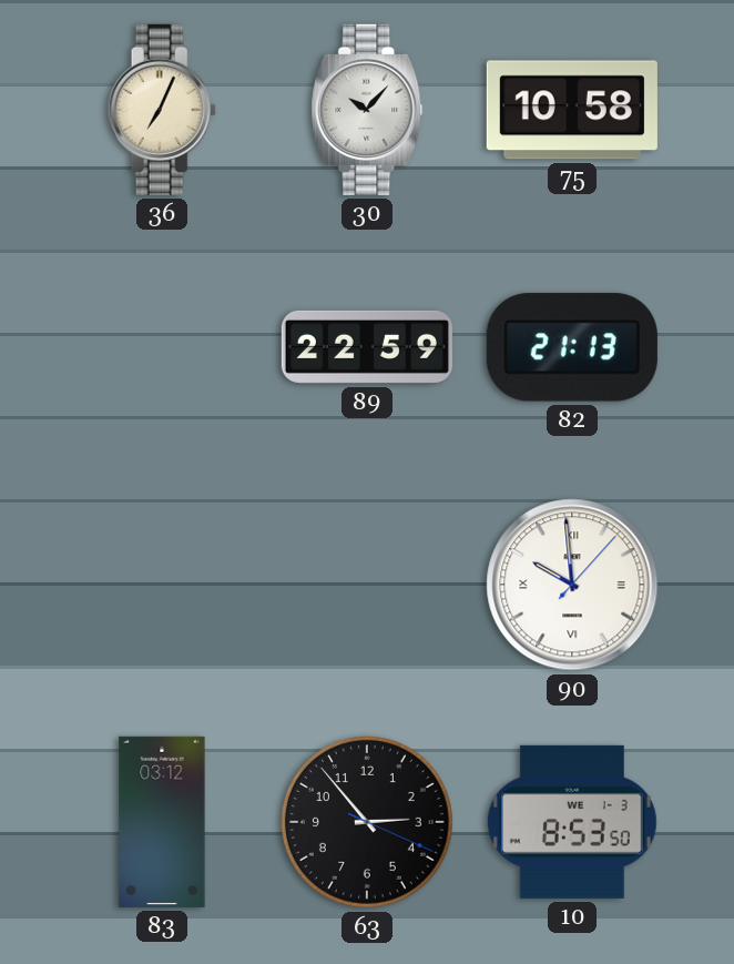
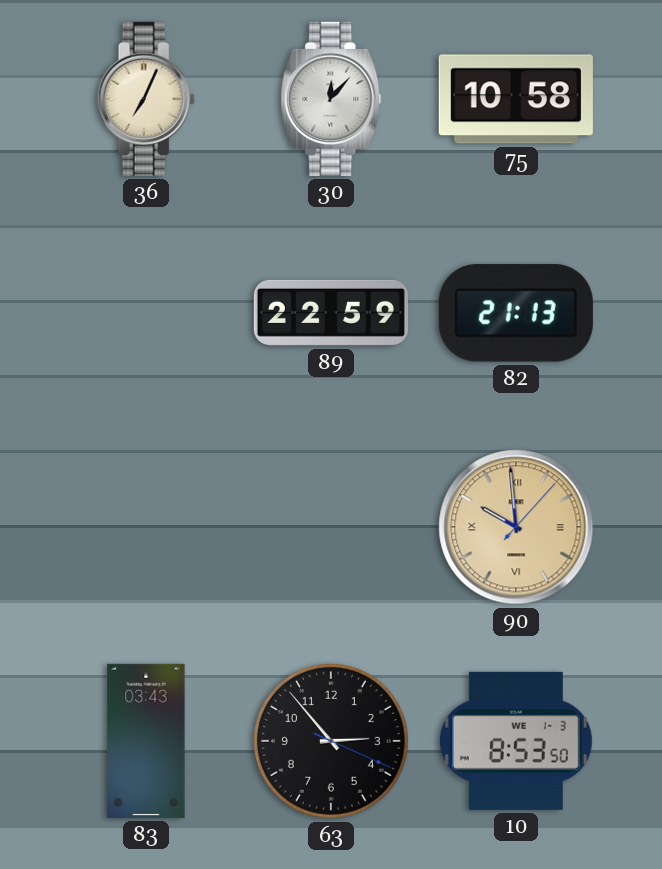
30: 10:07 -> 12:07 (331, 99)
90 dial: white -> champagne (516, 527)
83: 03:12 -> 03:43 (146, 741)
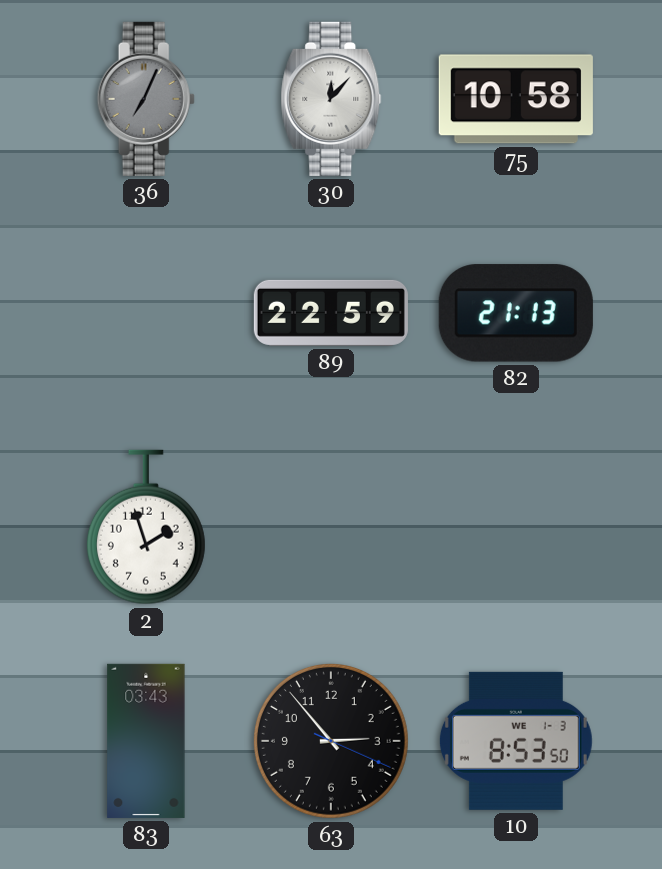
36 dial: cream -> grey (146, 99)
2: none -> 1:57 (146, 527)
90: 9:59 -> none (516, 527)
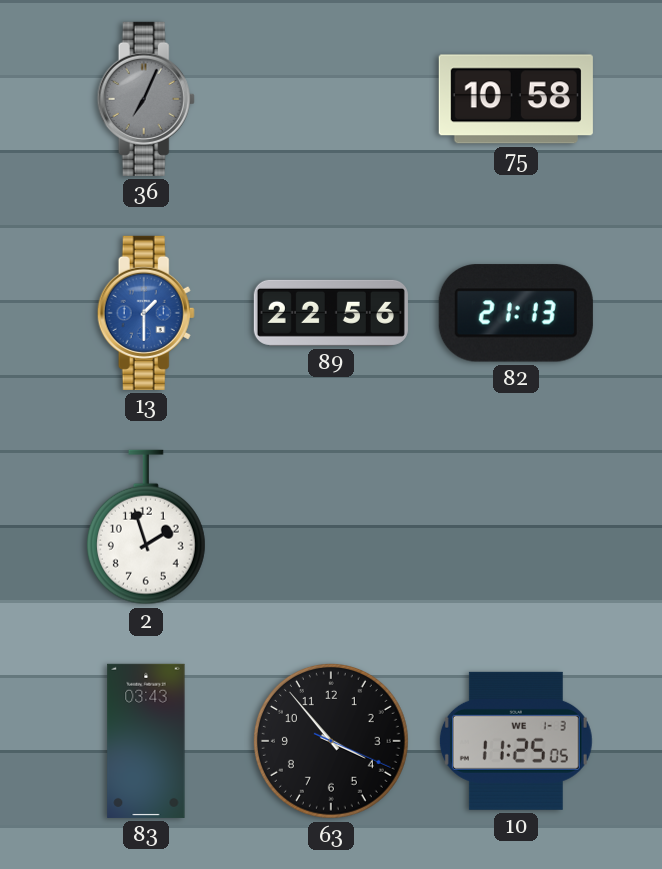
30: 12:07 -> none (331, 99)
13: none -> 1:30 (146, 313)
89: 22:59 -> 22:56 (331, 313)
63: 2:53 -> 3:53 (331, 741)
10: 8:53 -> 11:25 (516, 741)
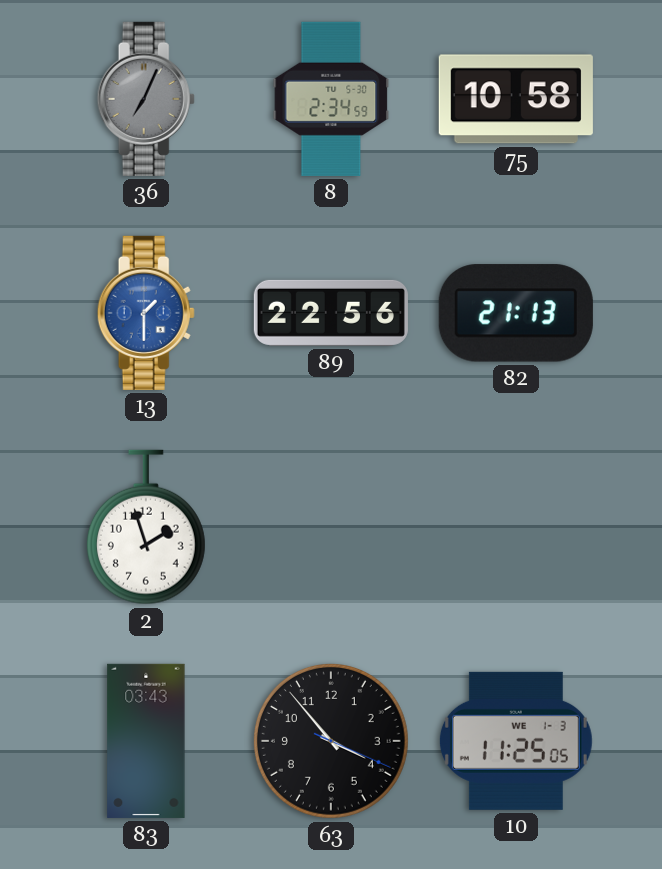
8: none -> 2:34 (331, 99)
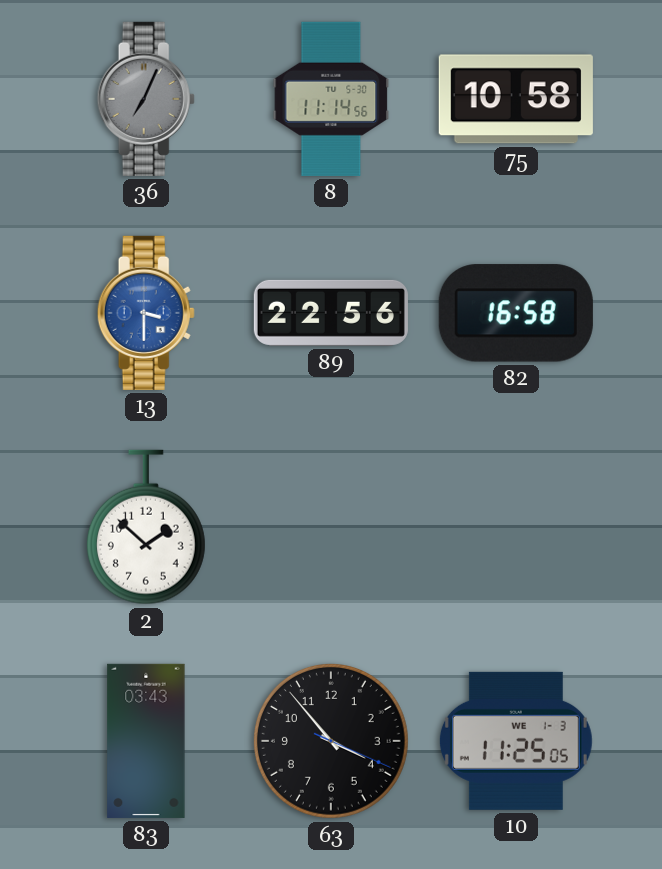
8: 2:34 -> 11:14 (331, 99)
13: 1:30 -> 3:30 (146, 313)
82: 21:13 -> 16:58 (516, 313)
2: 1:57 -> 1:52 (146, 527)
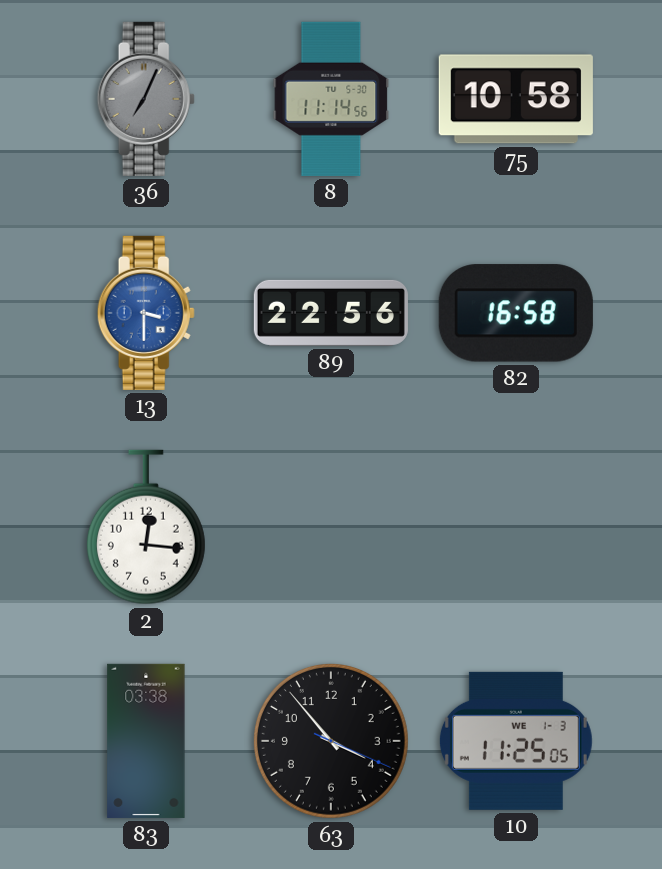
2: 1:52 -> 12:16 (146, 527)
83: 03:43 -> 03:38 (146, 741)
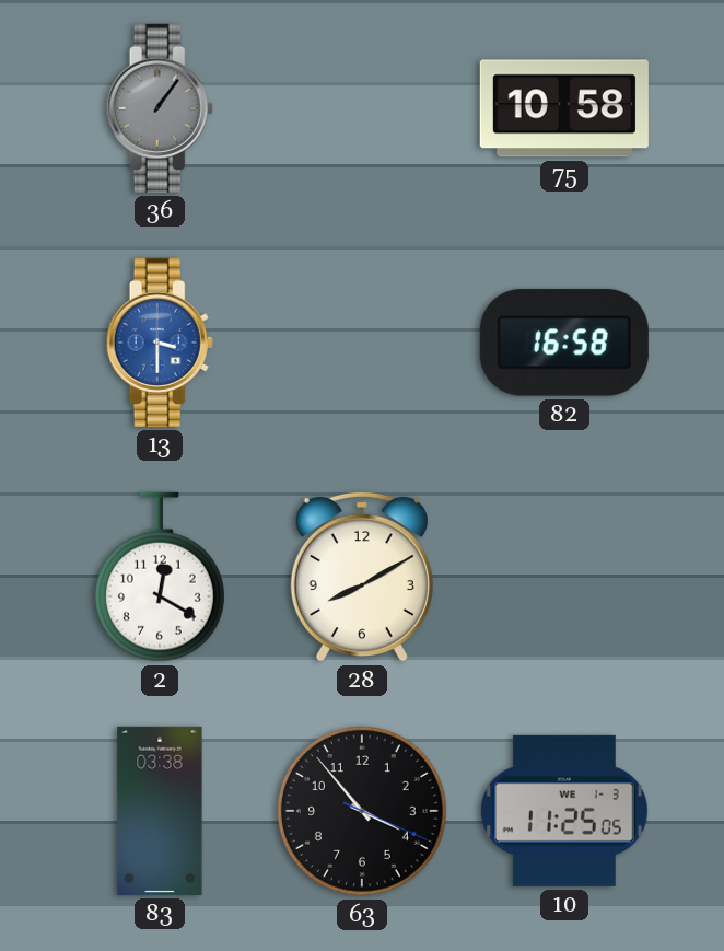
36: 7:04 -> 1:06 (160, 108)
8: 11:14 -> none (331, 99)
89: 22:56 -> none (331, 313)
2: 12:16 -> 12:20 (160, 577)
28: none -> 8:10 (362, 577)
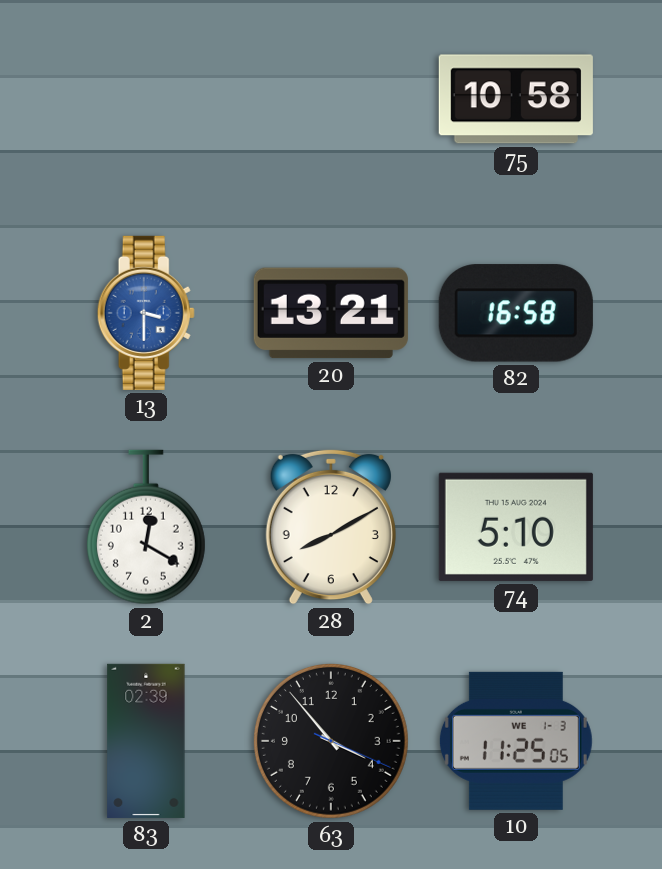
36: 1:06 -> none (160, 108)
20: none -> 13:21 (331, 313)
74: none -> 5:10 (516, 527)
83: 03:38 -> 02:39 (146, 741)
